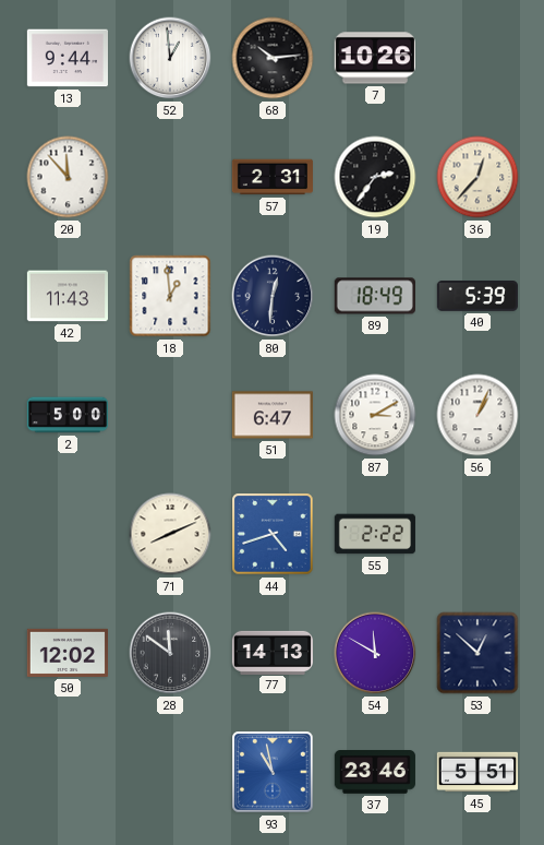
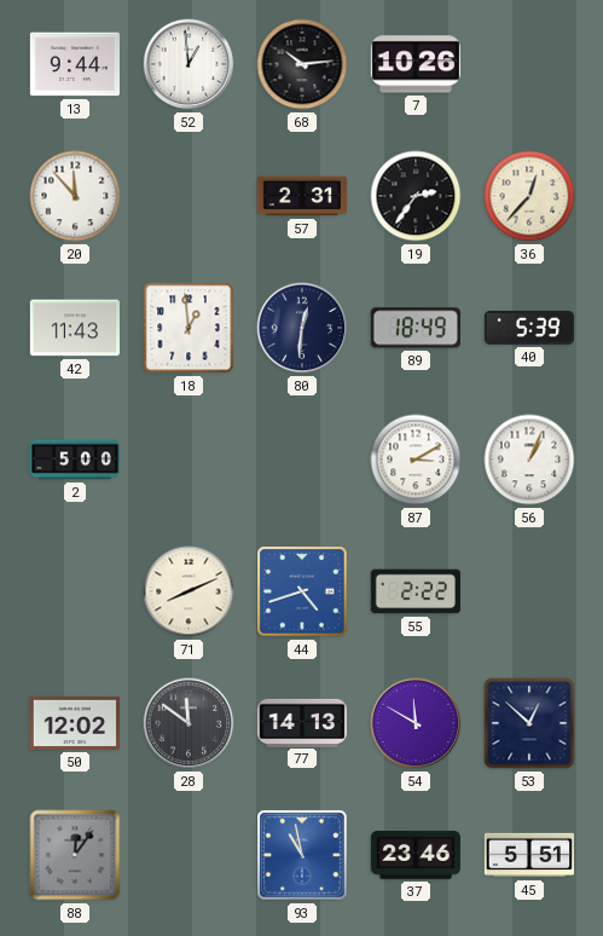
51: 6:47 -> none (271, 415)
88: none -> 12:06 (75, 855)
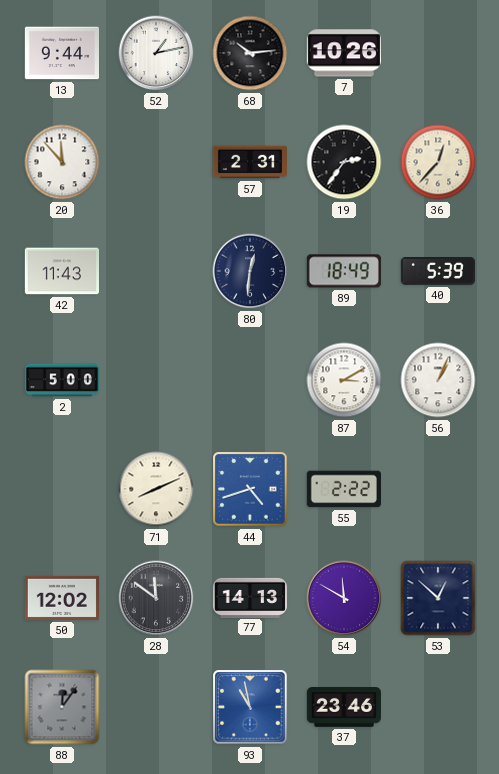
52: 12:59 -> 1:13 (156, 53)
18: 12:59 -> none (189, 328)
45: 5:51 -> none (528, 855)
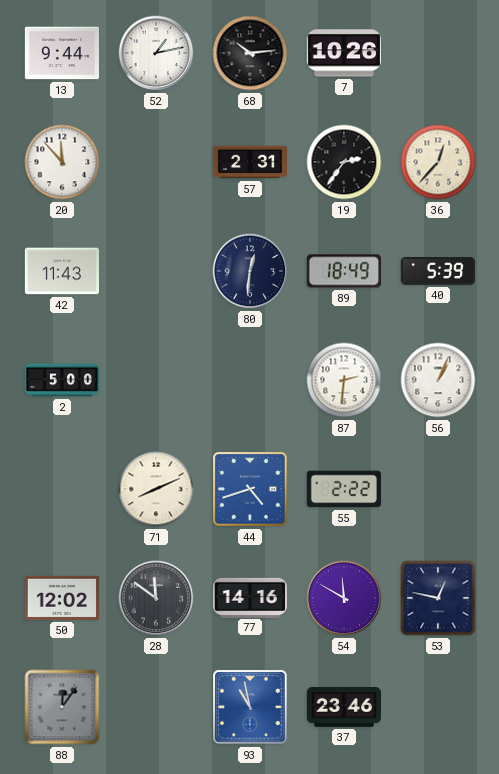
87: 3:10 -> 2:31 (344, 380)
77: 14:13 -> 14:16 (249, 597)
53: 12:52 -> 12:47 (438, 598)
